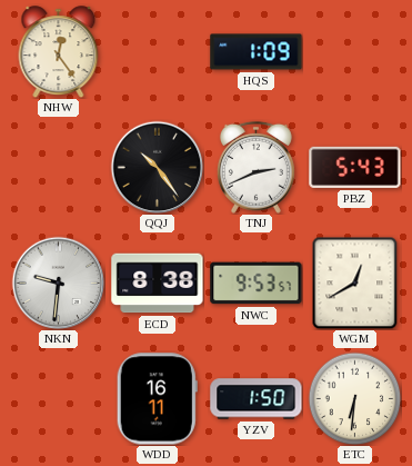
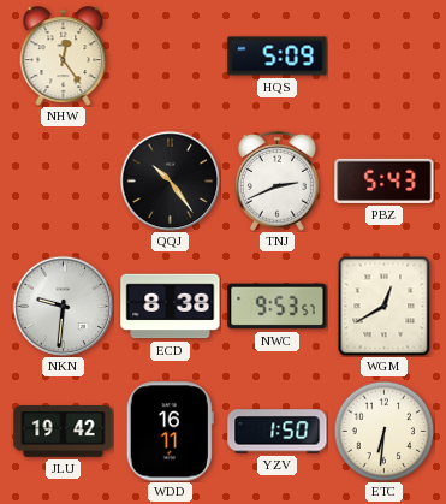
HQS: 1:09 -> 5:09 (278, 57)
JLU: none -> 19:42 (64, 432)
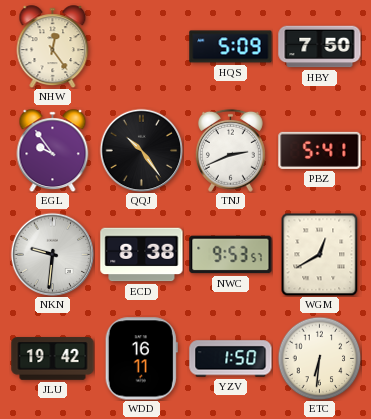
HBY: none -> 7:50 (320, 47)
EGL: none -> 9:54 (53, 151)
PBZ: 5:43 -> 5:41 (320, 150)
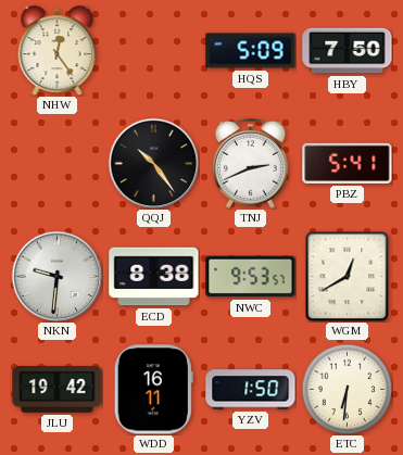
EGL: 9:54 -> none (53, 151)
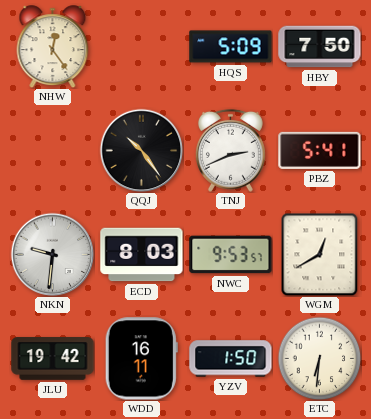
ECD: 8:38 -> 8:03 (142, 255)
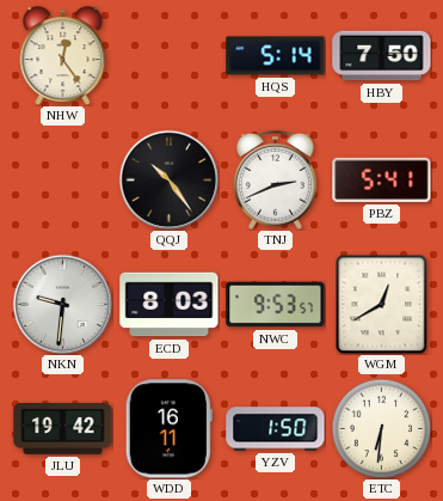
HQS: 5:09 -> 5:14 (276, 56)
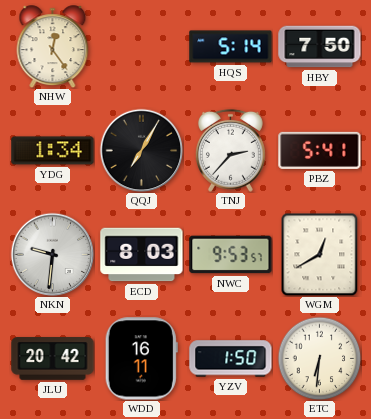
YDG: none -> 1:34 (53, 151)
QQJ: 10:24 -> 7:05 (141, 150)
TNJ: 2:41 -> 2:37 (230, 150)
JLU: 19:42 -> 20:42 (53, 359)
